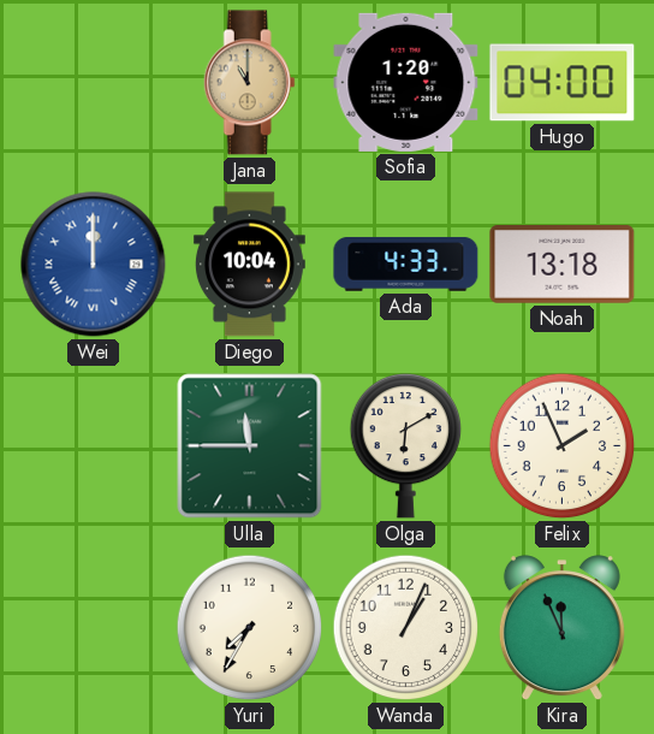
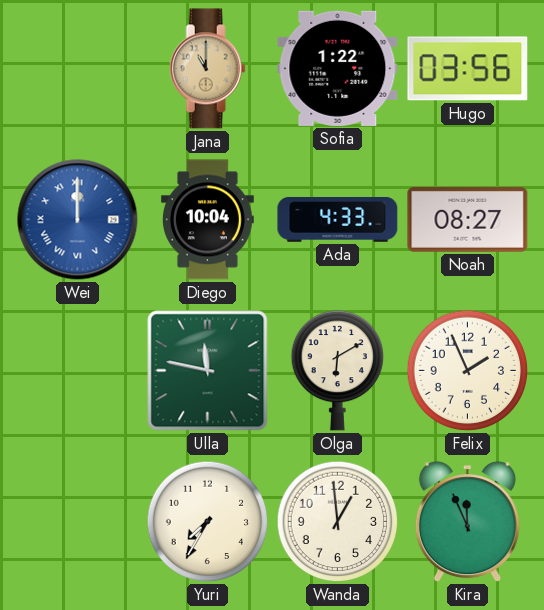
Sofia: 1:20 -> 1:22 (338, 68)
Hugo: 04:00 -> 03:56 (468, 69)
Noah: 13:18 -> 08:27 (468, 220)
Ulla: 11:45 -> 11:47 (208, 371)
Wanda: 1:04 -> 12:59 (338, 522)
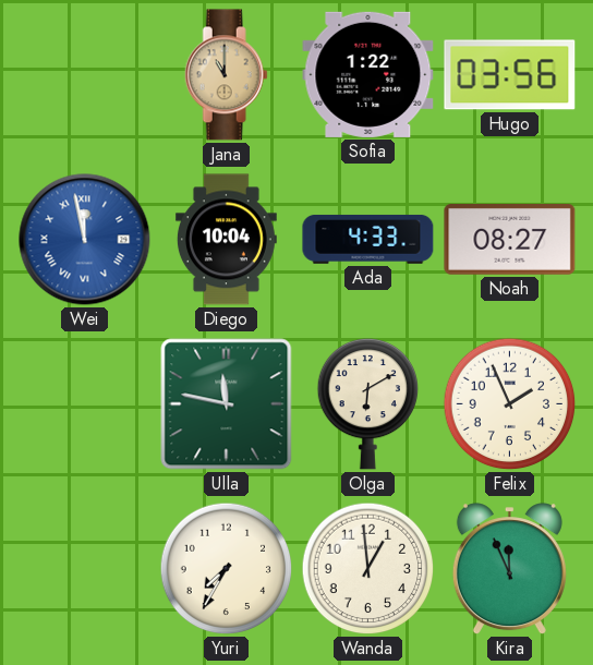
Wei: 12:00 -> 11:58 (85, 240)
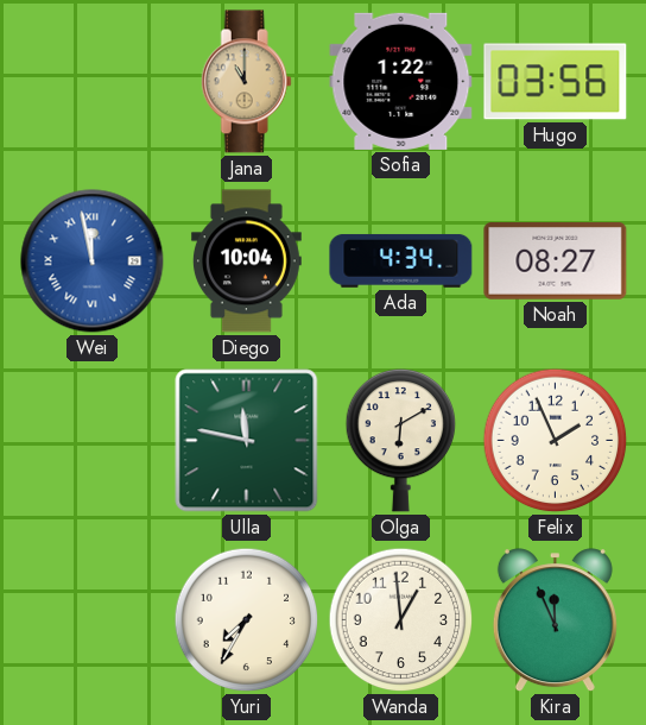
Ada: 4:33 -> 4:34 (401, 260)
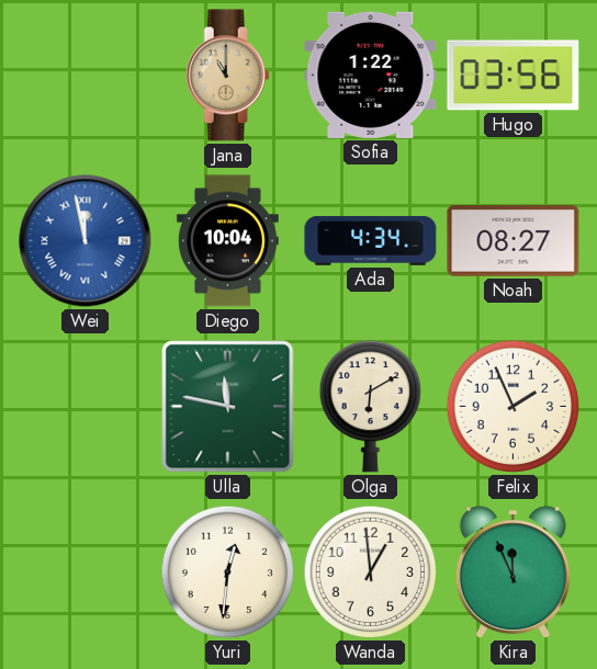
Yuri: 7:35 -> 12:31 (228, 572)
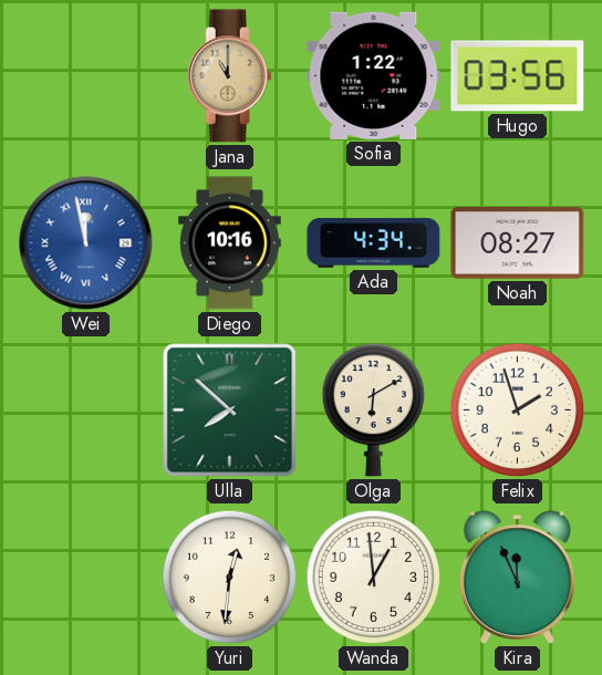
Diego: 10:04 -> 10:16 (229, 243)
Ulla: 11:47 -> 7:52 (230, 411)
Felix: 1:56 -> 1:57 (518, 411)
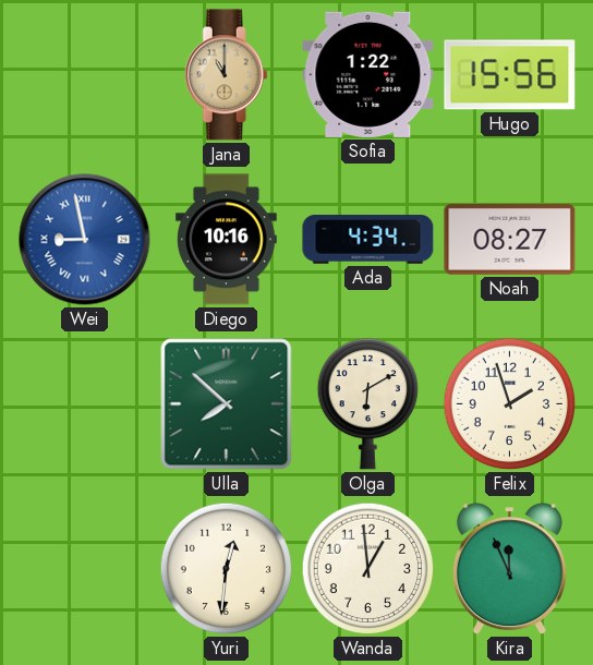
Hugo: 03:56 -> 15:56 (510, 75)
Wei: 11:58 -> 8:58 (85, 240)
